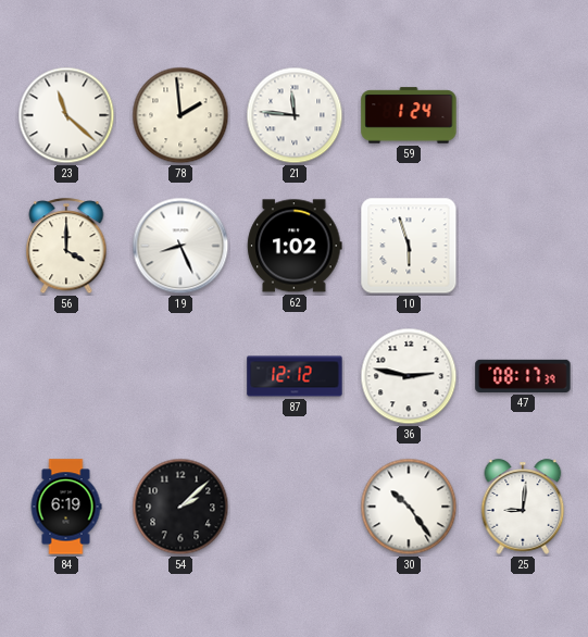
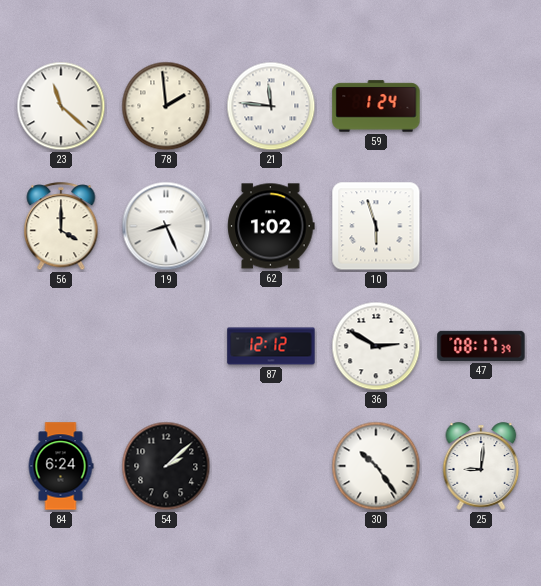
36: 2:47 -> 2:50 (376, 346)
84: 6:19 -> 6:24 (61, 466)
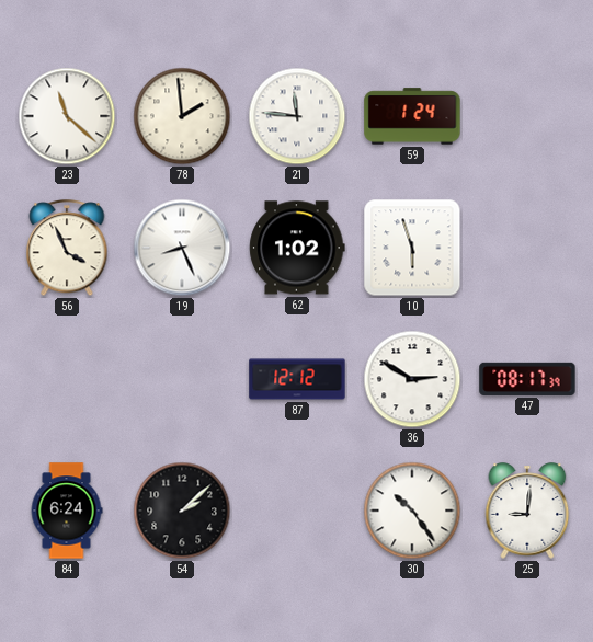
56: 4:00 -> 3:56 (67, 249)
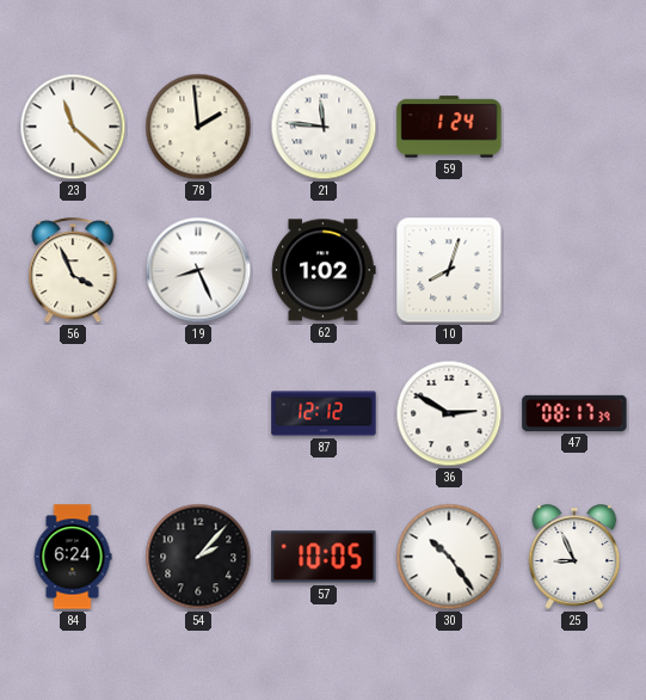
10: 5:57 -> 8:03 (449, 270)
54: 2:08 -> 2:07 (198, 557)
57: none -> 10:05 (324, 557)
25: 9:01 -> 8:56 (574, 557)
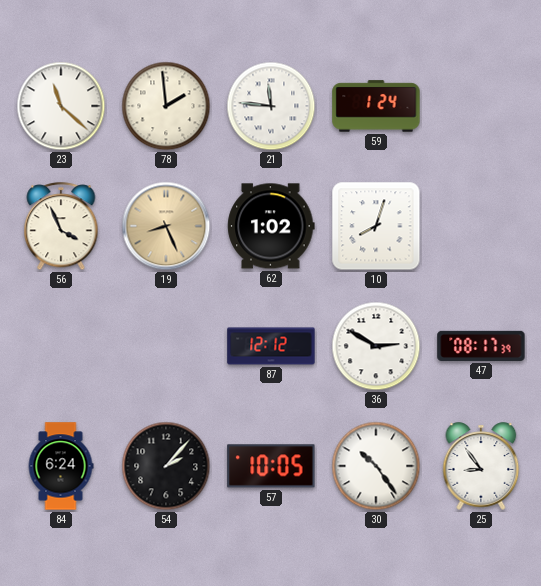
19 dial: white -> champagne (166, 226)
25: 8:56 -> 8:54 (481, 466)
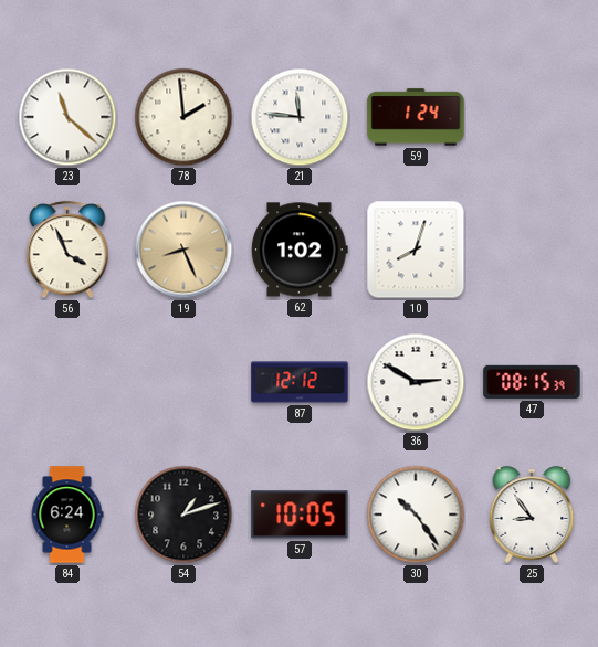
47: 08:17 -> 08:15 (532, 382)
54: 2:07 -> 1:12 (183, 515)
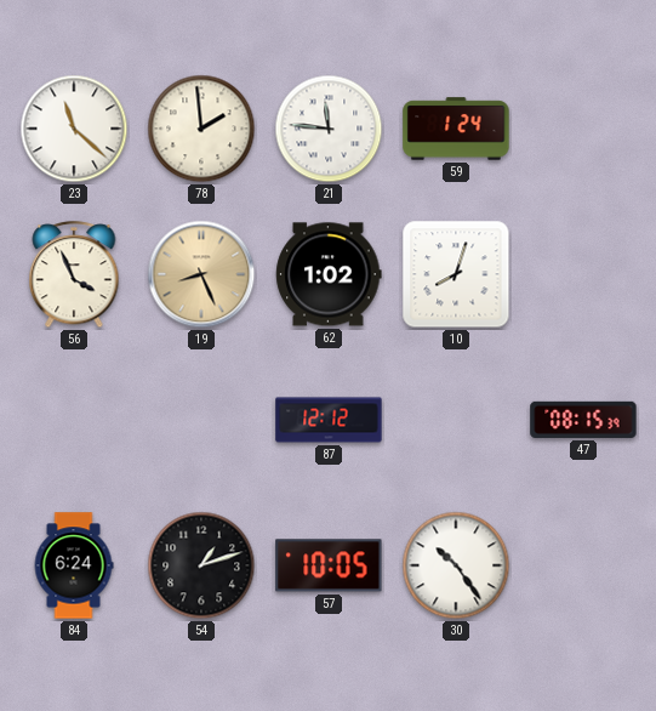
36: 2:50 -> none (416, 382)
25: 8:54 -> none (532, 515)
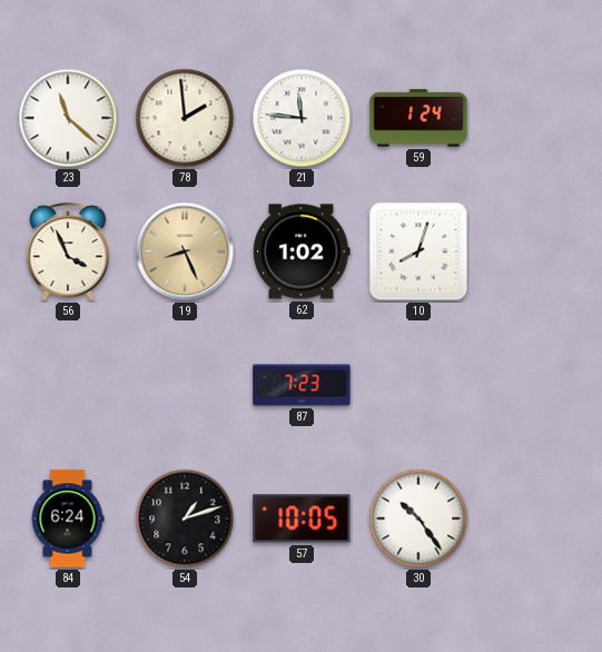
87: 12:12 -> 7:23 (302, 385)
47: 08:15 -> none (583, 420)
